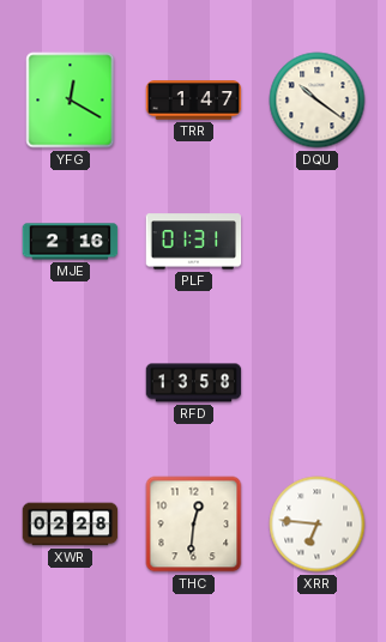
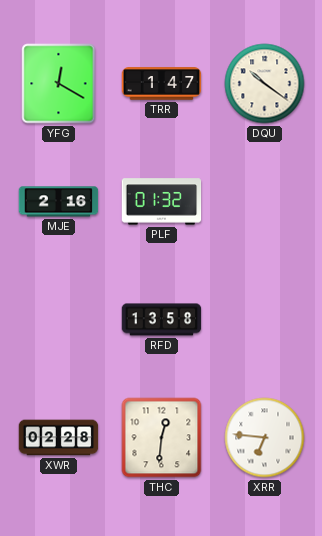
PLF: 01:31 -> 01:32 (162, 202)
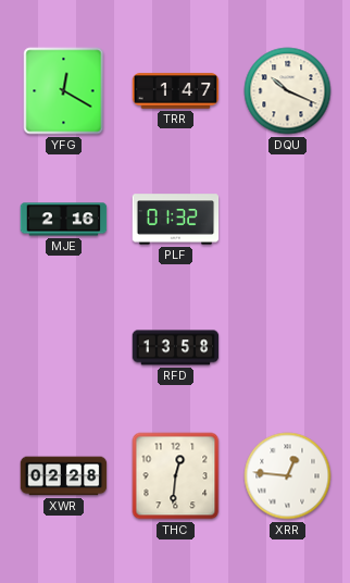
DQU: 10:21 -> 10:19 (288, 91)
XRR: 6:46 -> 12:46 (288, 476)
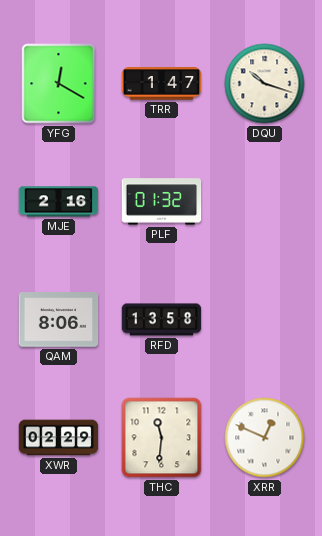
DQU: 10:19 -> 10:18 (265, 84)
QAM: none -> 8:06 (59, 320)
XWR: 02:28 -> 02:29 (59, 438)
THC: 12:31 -> 11:31 (162, 438)
XRR: 12:46 -> 12:49 (265, 438)
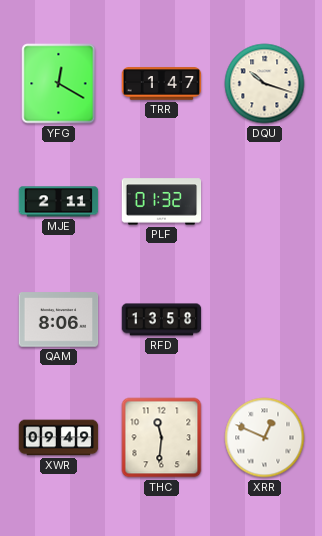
MJE: 2:16 -> 2:11 (59, 202)
XWR: 02:29 -> 09:49 (59, 438)
